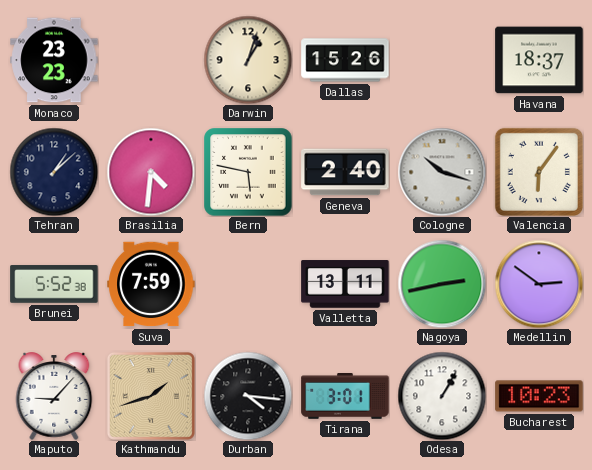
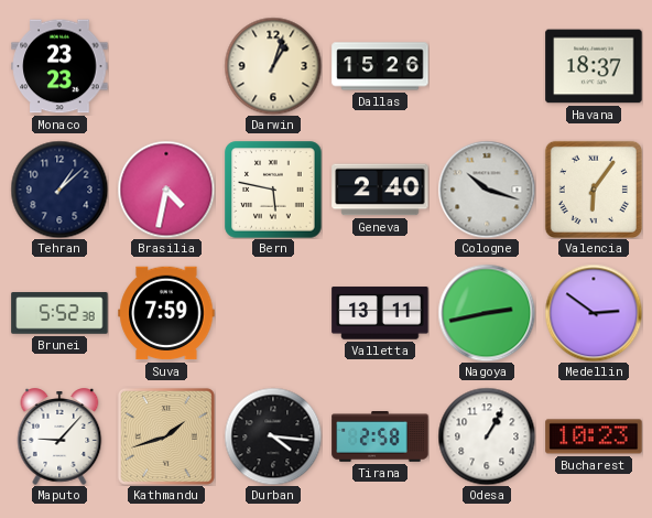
Brasilia: 4:31 -> 4:32 (166, 190)
Tirana: 3:01 -> 2:58 (380, 436)
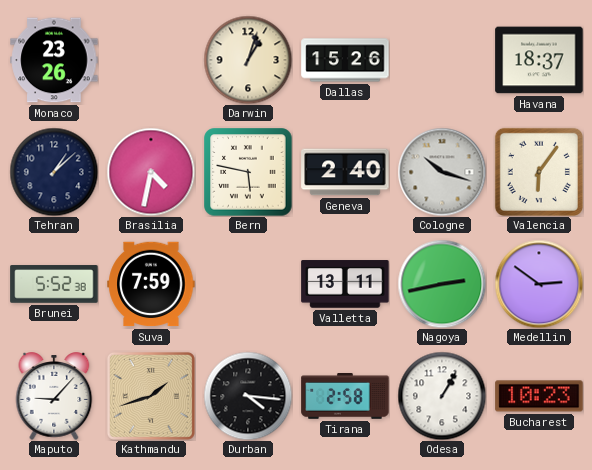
Monaco: 23:23 -> 23:26 (54, 60)
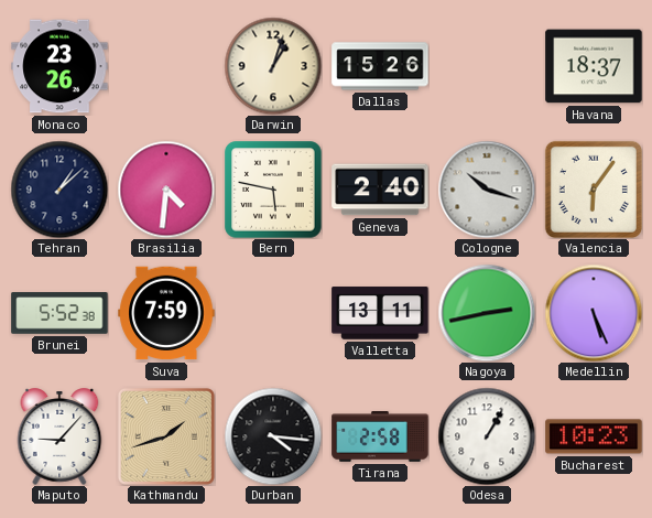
Brasilia: 4:32 -> 4:31 (166, 190)
Medellin: 2:51 -> 5:26 (594, 313)
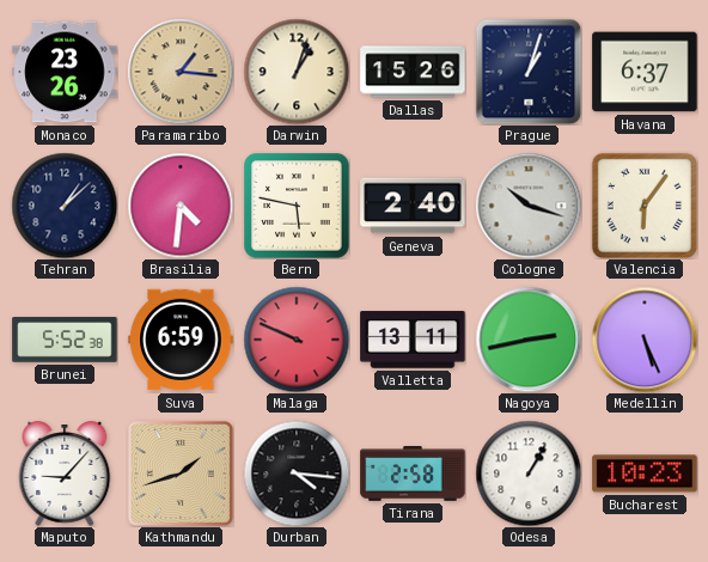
Paramaribo: none -> 1:16 (181, 72)
Prague: none -> 1:03 (529, 72)
Havana: 18:37 -> 6:37 (645, 72)
Suva: 7:59 -> 6:59 (181, 340)
Malaga: none -> 9:49 (297, 340)
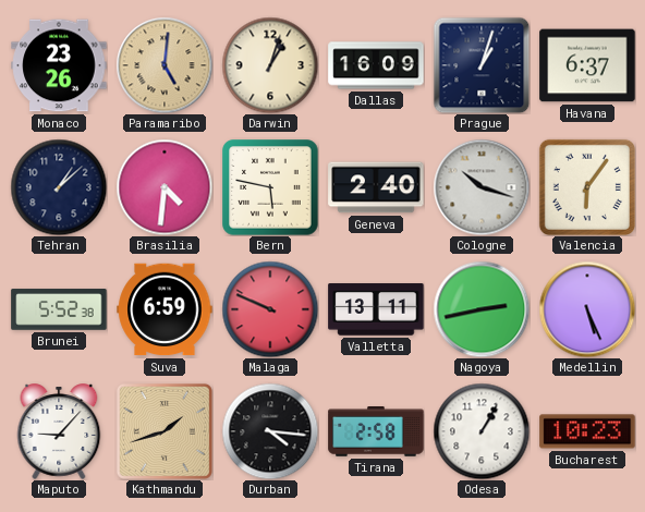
Paramaribo: 1:16 -> 5:01 (165, 65)
Dallas: 15:26 -> 16:09 (376, 65)
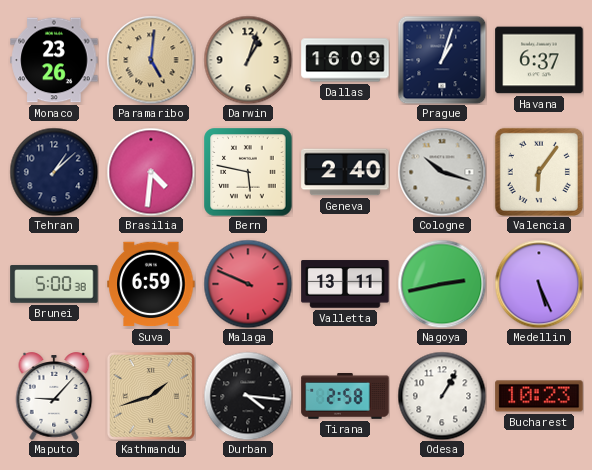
Brunei: 5:52 -> 5:00 (54, 284)
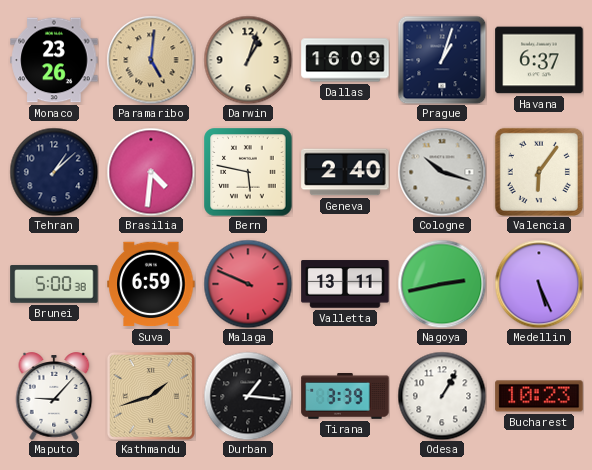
Durban: 4:16 -> 1:16 (248, 396)
Tirana: 2:58 -> 3:39 (345, 396)
